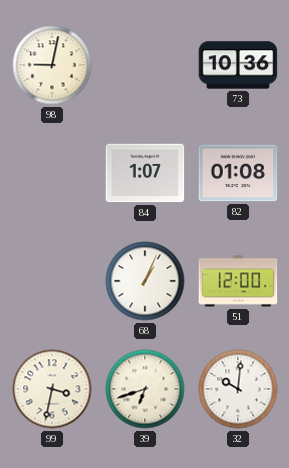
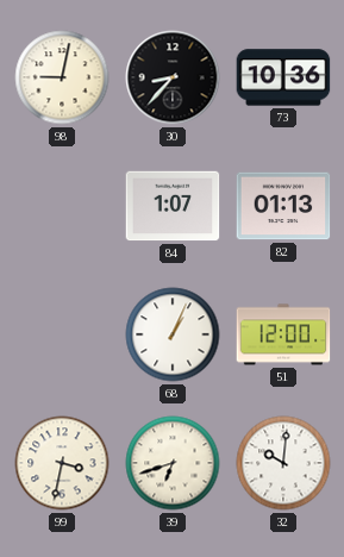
30: none -> 8:37 (173, 77)
82: 01:08 -> 01:13 (283, 206)
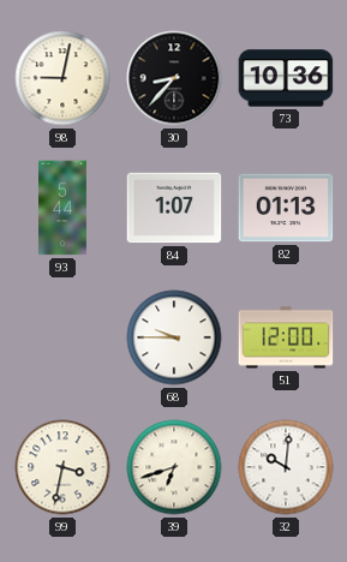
93: none -> 5:44 (64, 208)
68: 1:04 -> 9:45 (174, 337)
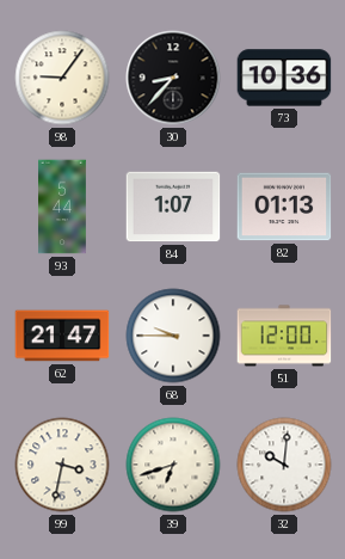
98: 9:02 -> 9:06 (62, 78)
62: none -> 21:47 (62, 336)
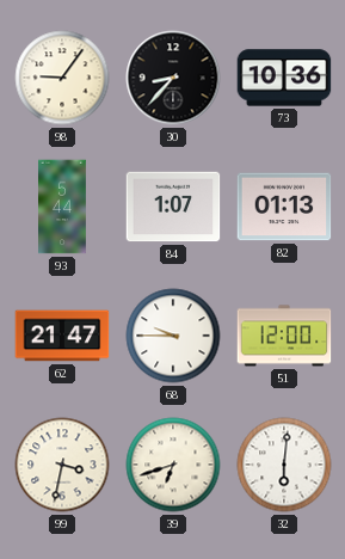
32: 10:01 -> 6:01 (284, 465)
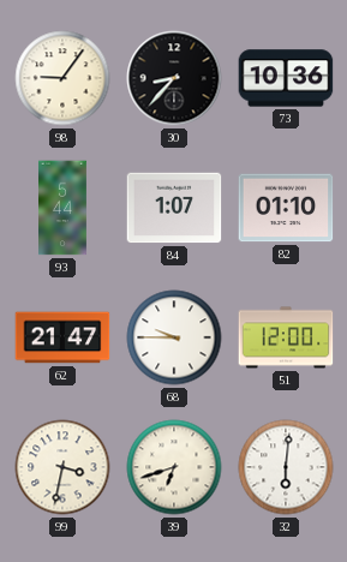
82: 01:13 -> 01:10 (286, 208)
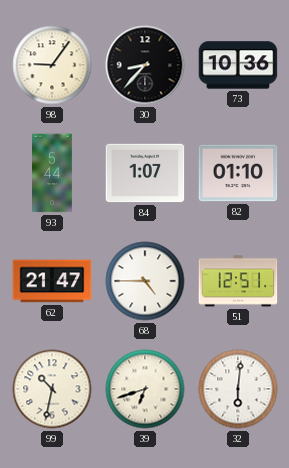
68: 9:45 -> 4:45 (145, 281)
51: 12:00 -> 12:51 (238, 281)
99: 3:32 -> 10:32 (52, 389)
